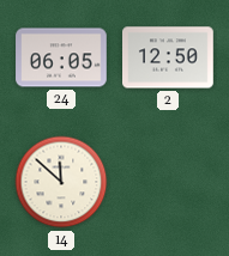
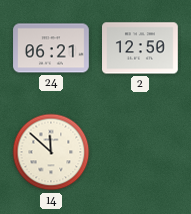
24: 06:05 -> 06:21 (51, 48)
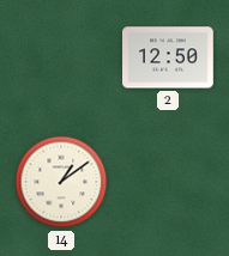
24: 06:21 -> none (51, 48)
14: 11:52 -> 1:09 (61, 182)
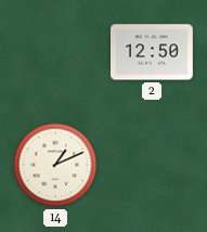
14: 1:09 -> 1:11 (55, 165)
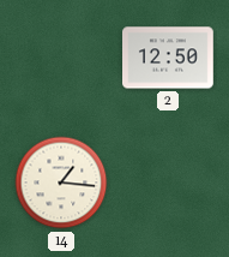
14: 1:11 -> 1:16 (61, 183)
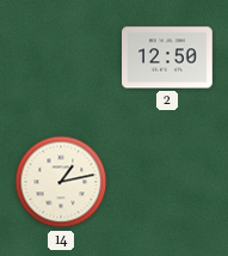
14: 1:16 -> 1:13 (61, 182)
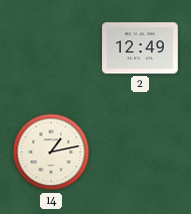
2: 12:50 -> 12:49 (141, 48)
